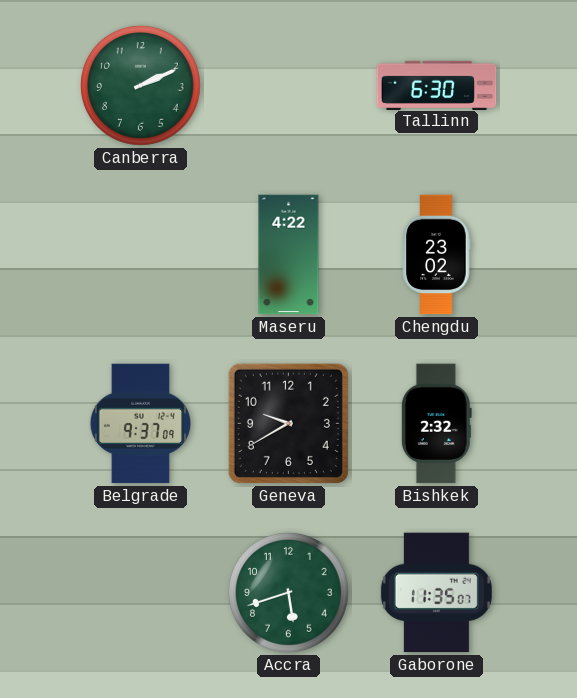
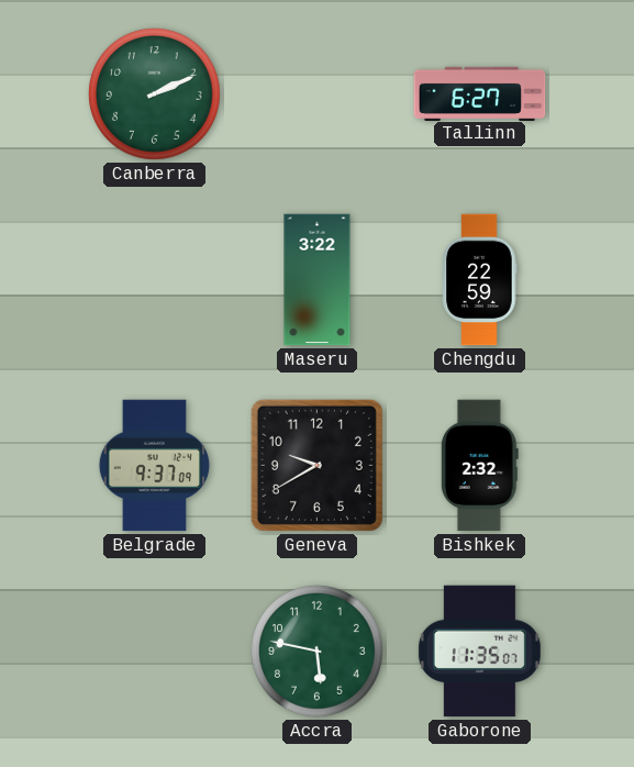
Tallinn: 6:30 -> 6:27 (480, 93)
Maseru: 4:22 -> 3:22 (318, 280)
Chengdu: 23:02 -> 22:59 (480, 280)
Accra: 5:42 -> 5:47 (316, 651)
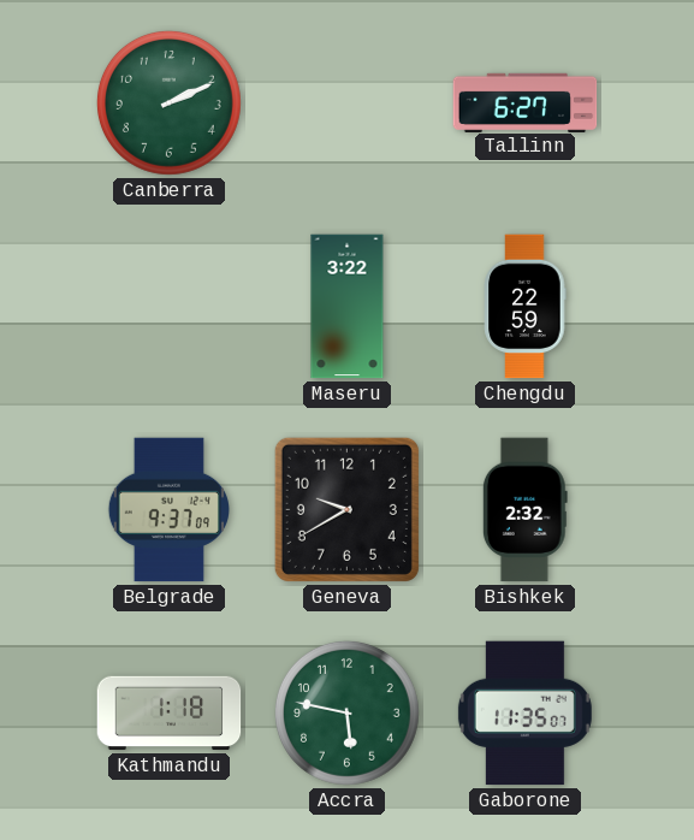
Kathmandu: none -> 1:18 (170, 714)
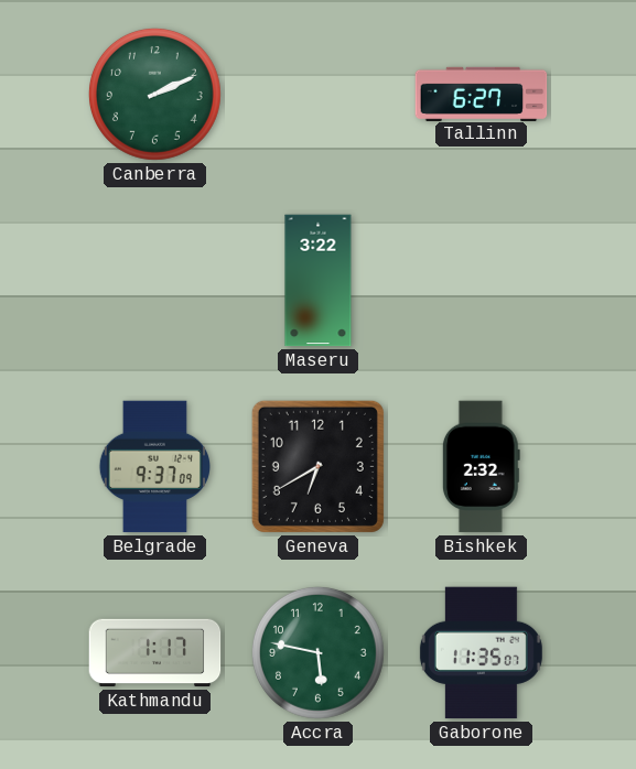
Chengdu: 22:59 -> none (526, 307)
Geneva: 9:40 -> 6:40 (317, 466)
Kathmandu: 1:18 -> 1:17 (155, 653)
